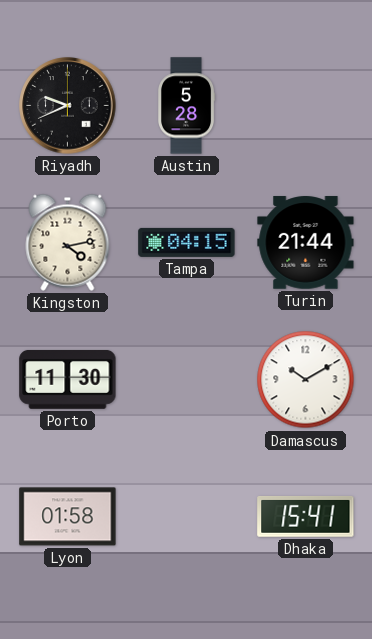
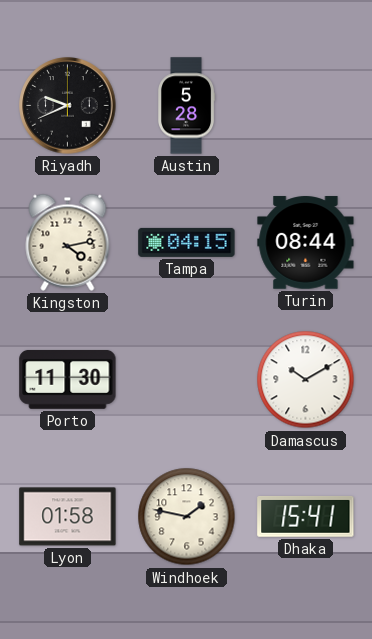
Turin: 21:44 -> 08:44 (306, 243)
Windhoek: none -> 1:47 (187, 517)
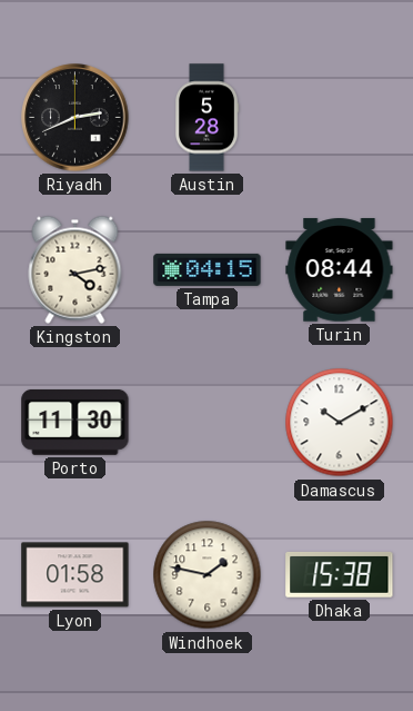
Riyadh: 9:41 -> 2:41 (75, 118)
Dhaka: 15:41 -> 15:38 (340, 574)
